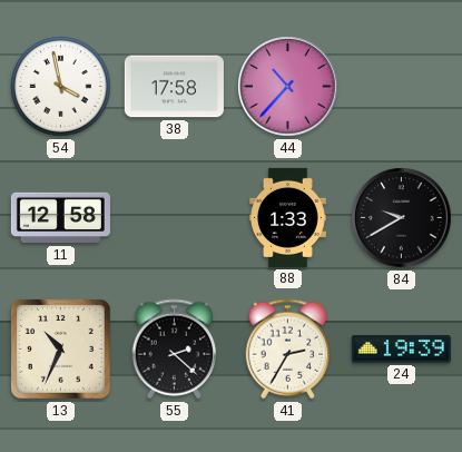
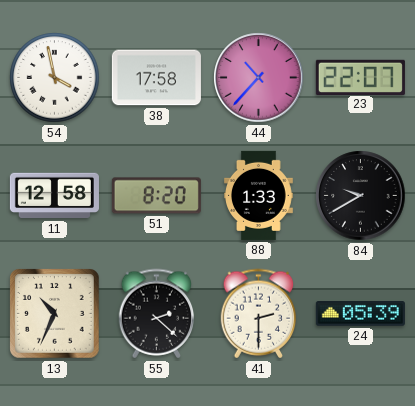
23: none -> 22:07 (360, 77)
51: none -> 8:20 (156, 196)
41: 2:35 -> 2:30 (259, 314)
24: 19:39 -> 05:39 (360, 314)
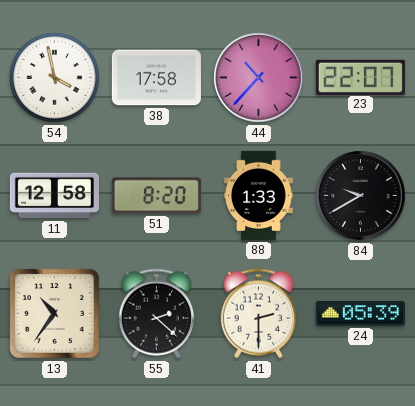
13: 10:34 -> 10:36 (55, 314)
